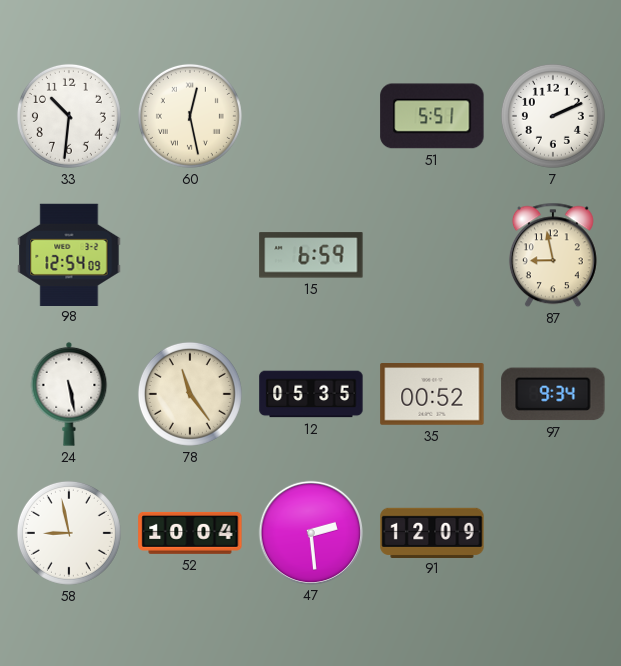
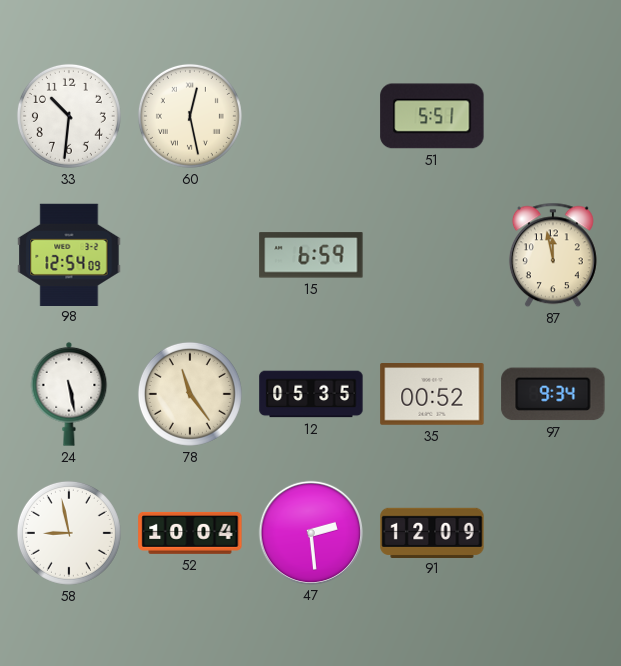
7: 2:11 -> none (553, 116)
87: 8:58 -> 11:58 (553, 255)
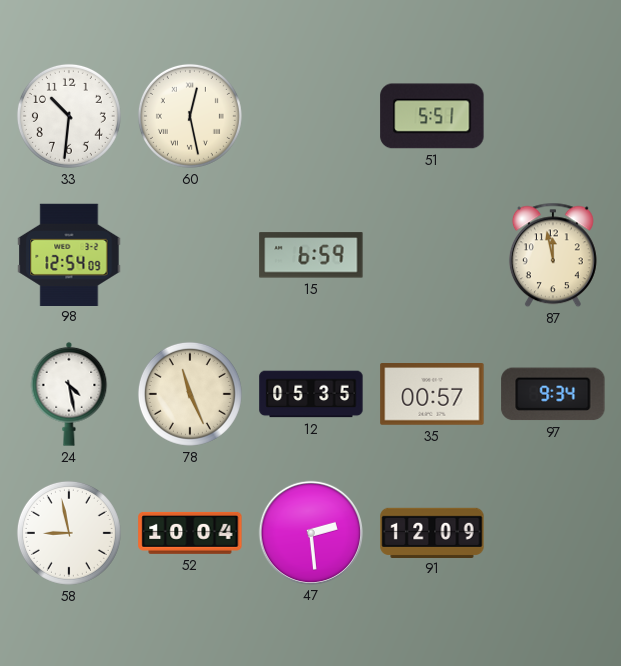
24: 5:28 -> 4:28 (69, 394)
78: 11:24 -> 11:26 (190, 394)
35: 00:52 -> 00:57 (432, 395)
